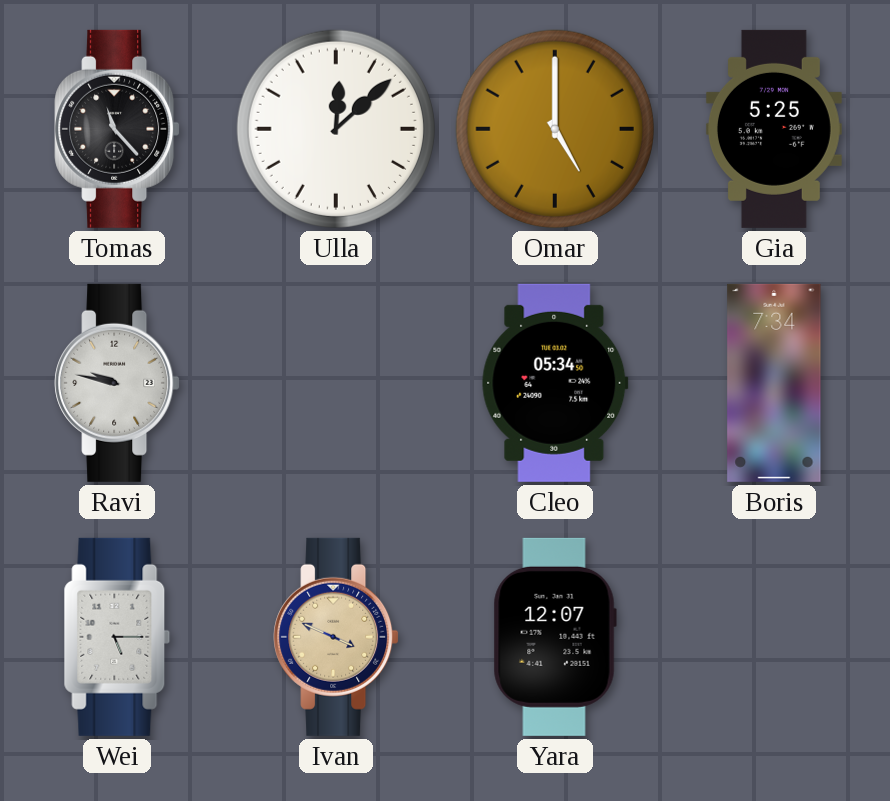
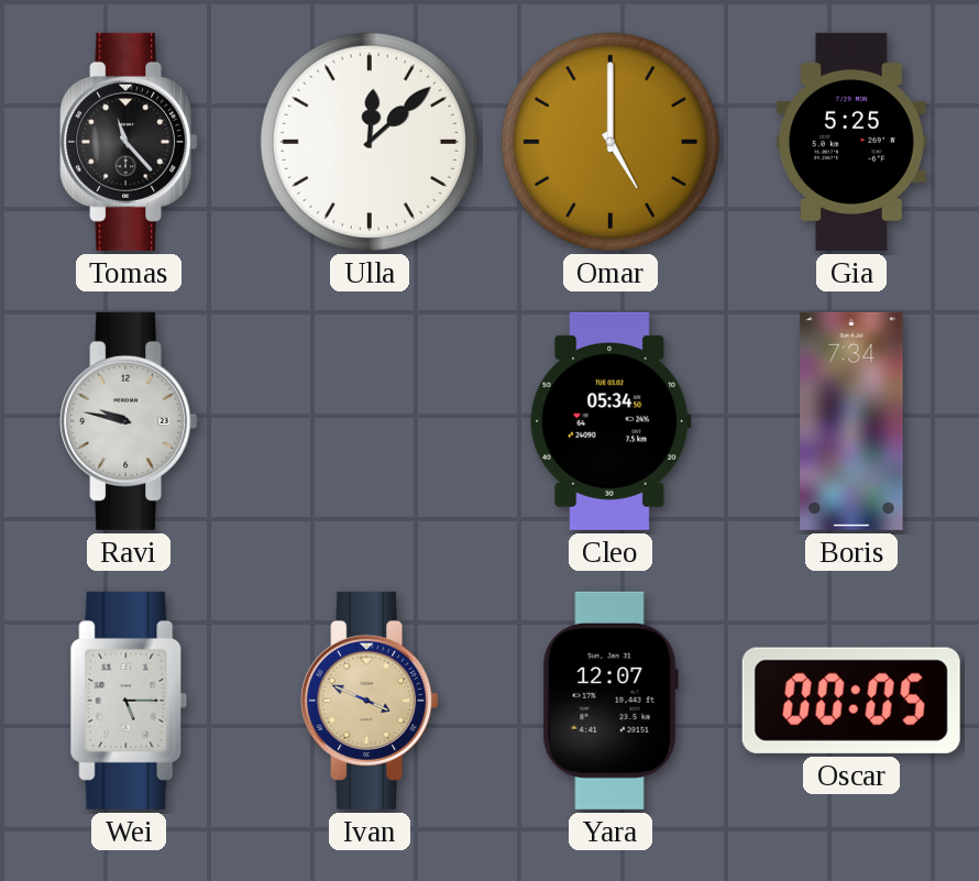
Oscar: none -> 00:05 (851, 701)
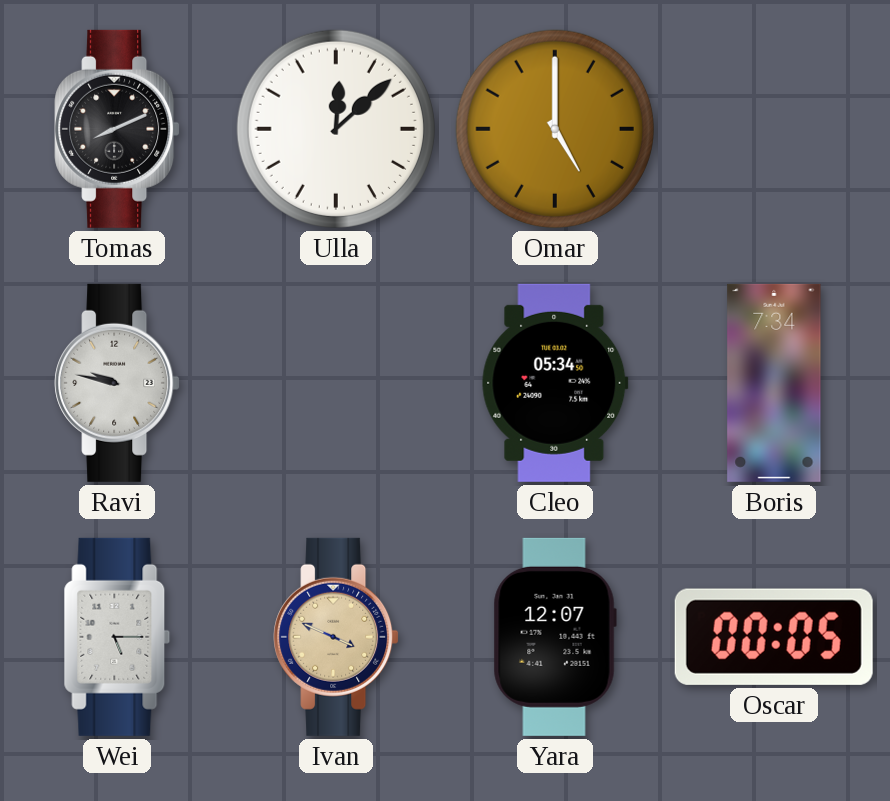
Tomas: 11:23 -> 8:11 (117, 129)
Gia: 5:25 -> none (851, 142)
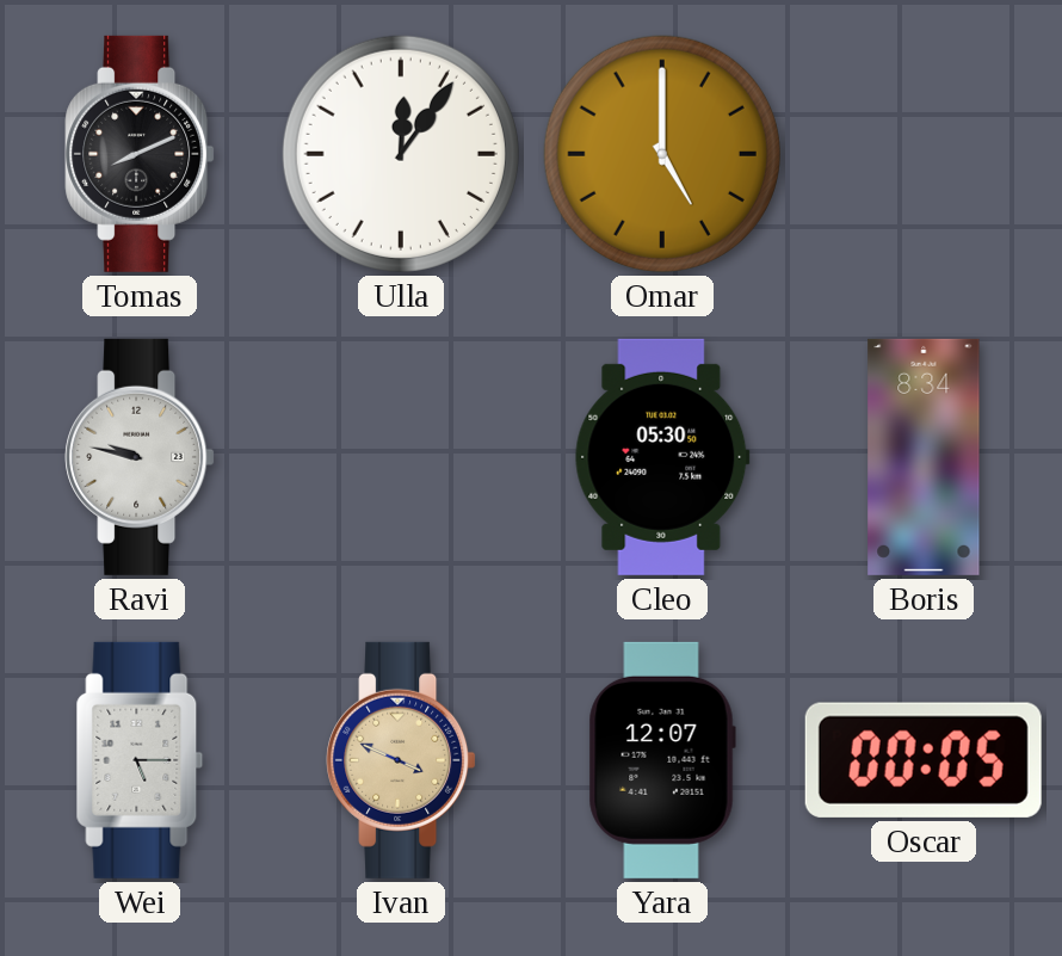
Ulla: 12:08 -> 12:06 (401, 154)
Cleo: 05:34 -> 05:30 (662, 457)
Boris: 7:34 -> 8:34 (924, 457)
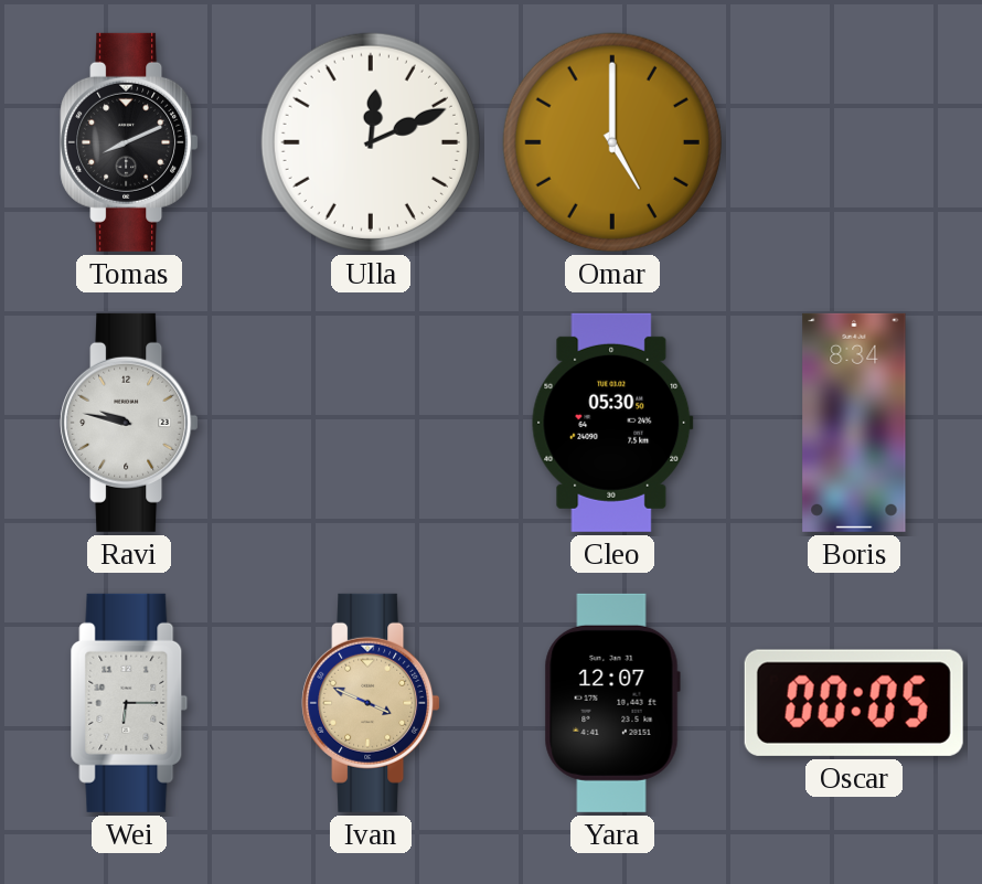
Ulla: 12:06 -> 12:11 (371, 142)
Wei: 5:15 -> 6:15 (129, 703)
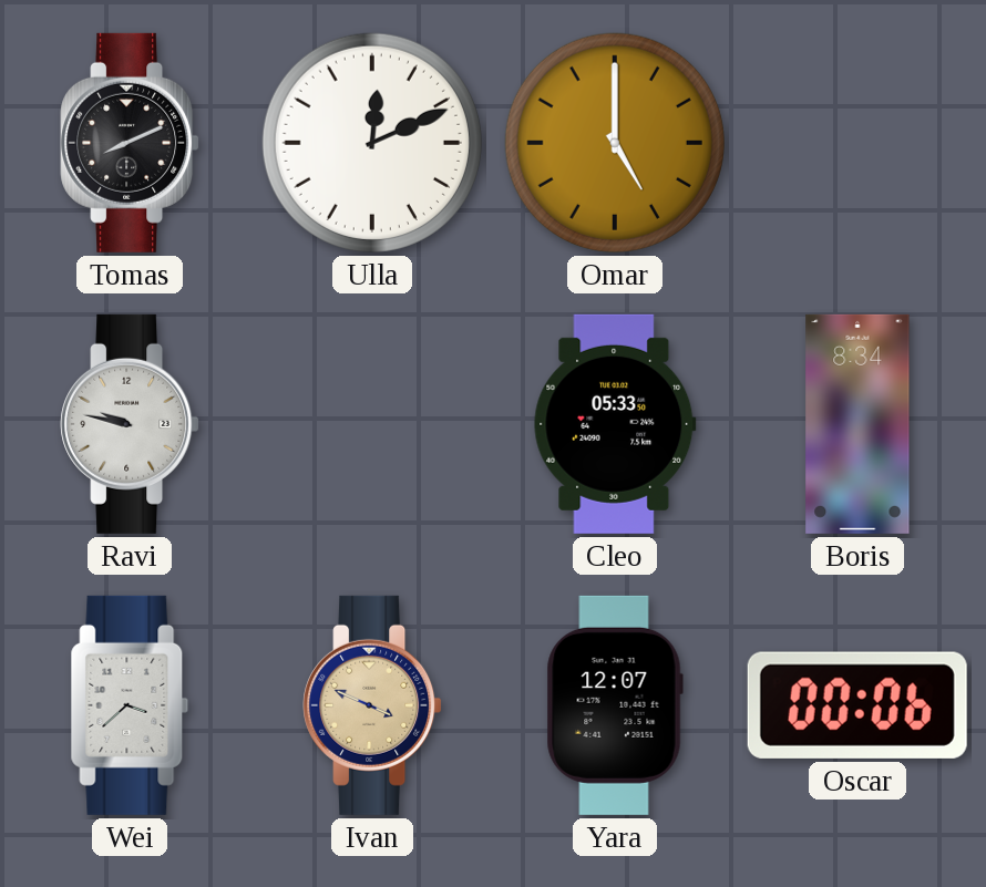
Cleo: 05:30 -> 05:33 (615, 424)
Wei: 6:15 -> 3:38 (130, 705)
Oscar: 00:05 -> 00:06 (857, 705)
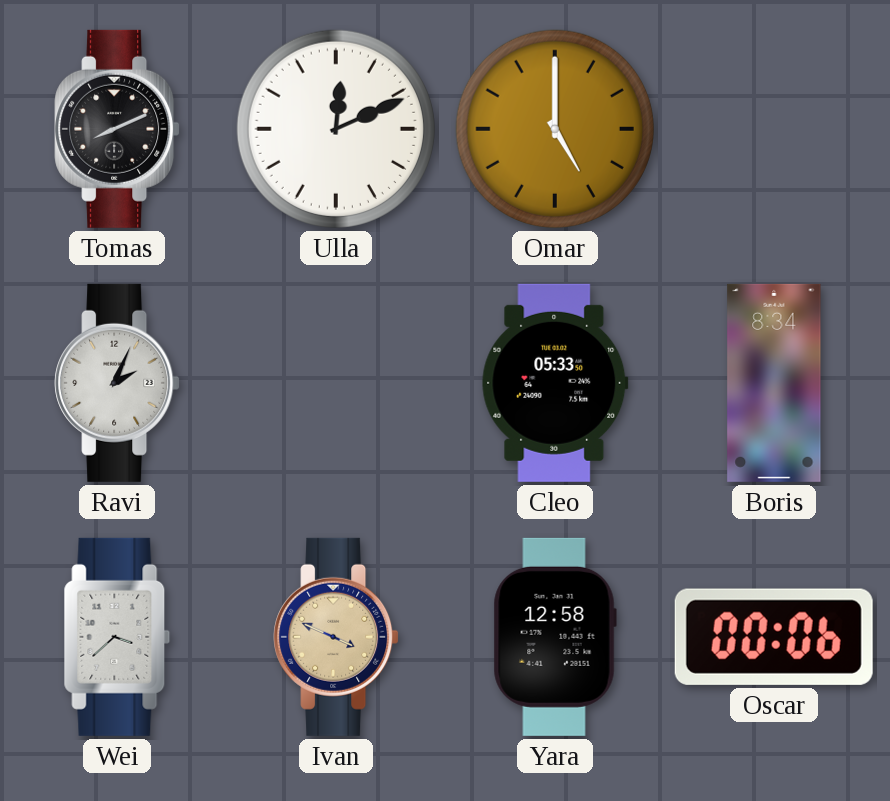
Ravi: 9:47 -> 2:04 (117, 383)
Yara: 12:07 -> 12:58 (555, 637)
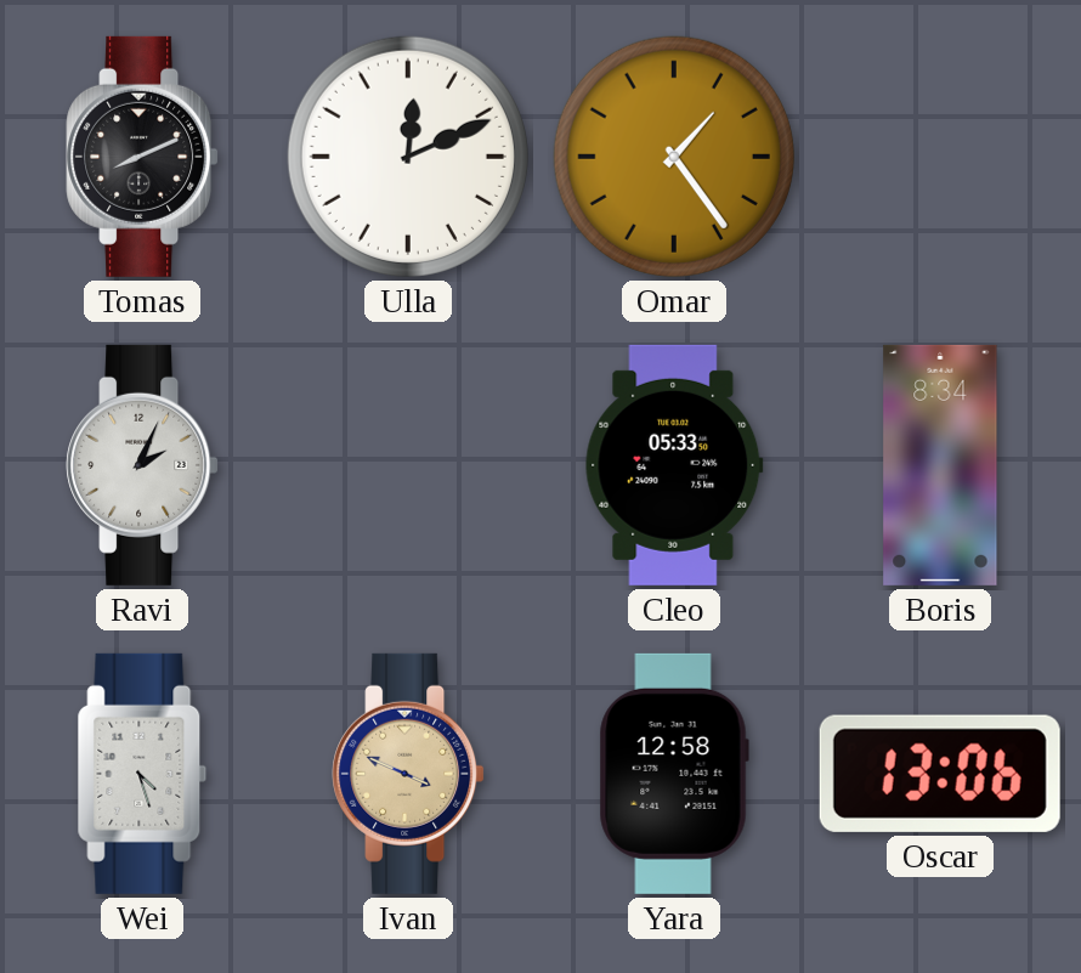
Omar: 5:00 -> 1:24 (674, 157)
Wei: 3:38 -> 4:27 (142, 774)
Oscar: 00:06 -> 13:06 (940, 774)
